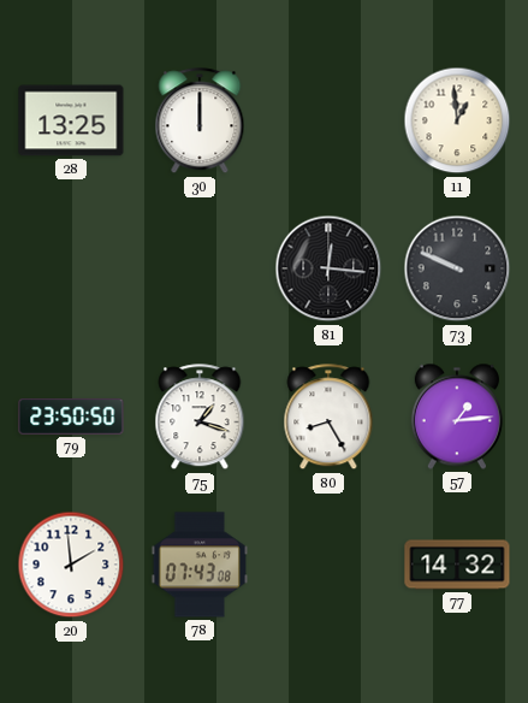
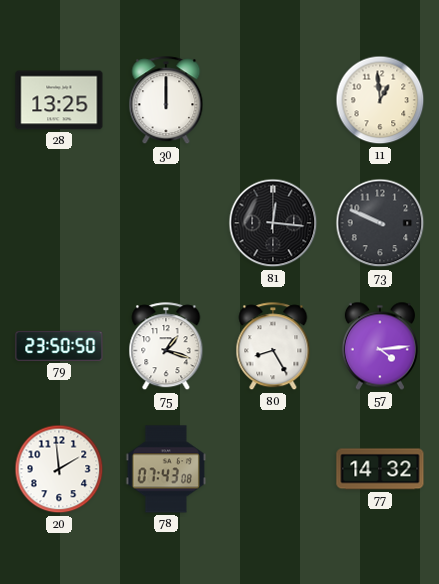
57: 1:14 -> 4:14 (380, 346)
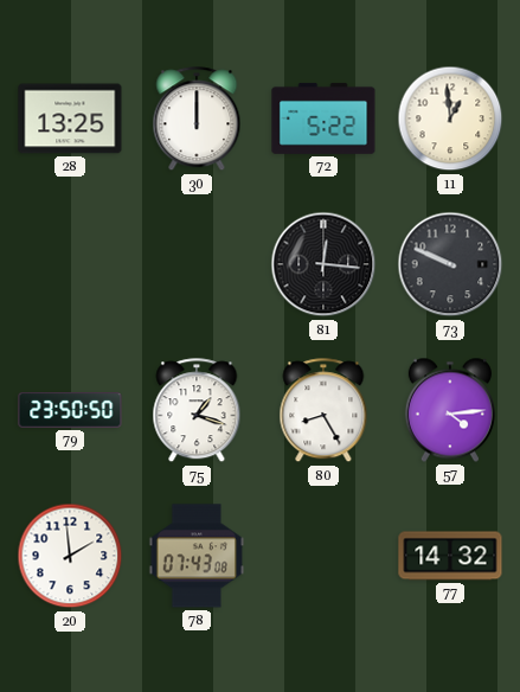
72: none -> 5:22 (323, 118)
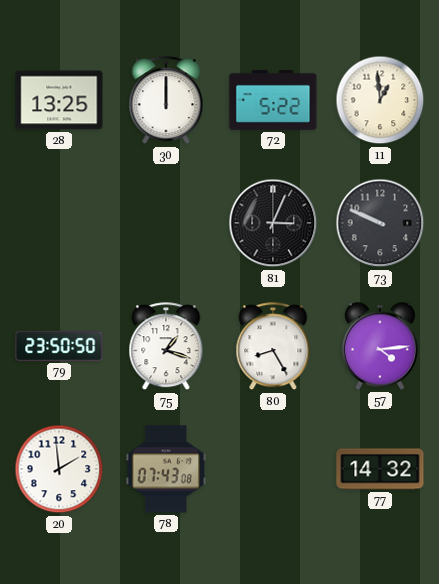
81: 12:16 -> 3:04 (273, 223)
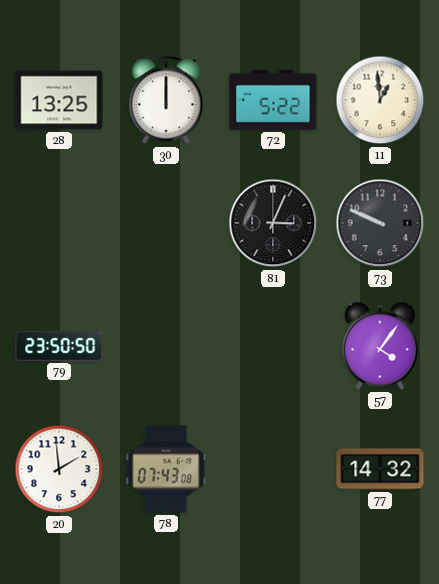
75: 1:18 -> none (166, 347)
80: 8:25 -> none (273, 347)
57: 4:14 -> 4:06 (380, 346)
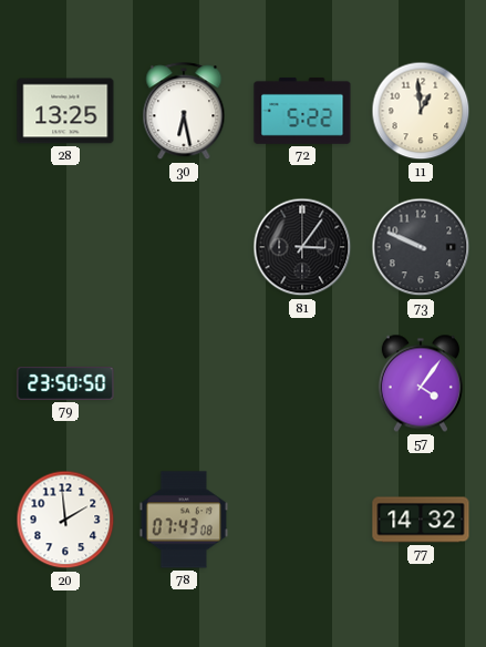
30: 12:00 -> 6:28 (184, 112)
81: 3:04 -> 3:06 (302, 247)
